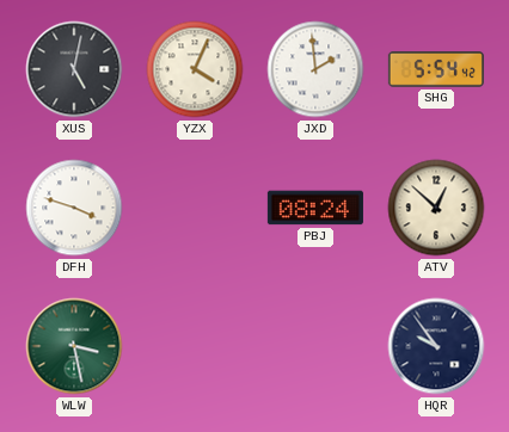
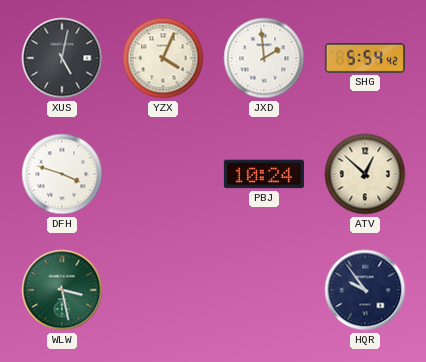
PBJ: 08:24 -> 10:24 (264, 174)
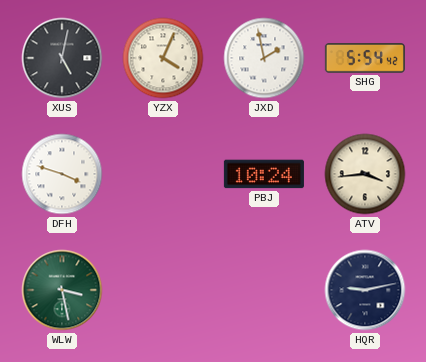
JXD: 1:59 -> 1:58 (264, 58)
ATV: 12:52 -> 3:44 (365, 174)
HQR: 9:54 -> 9:13 (365, 290)
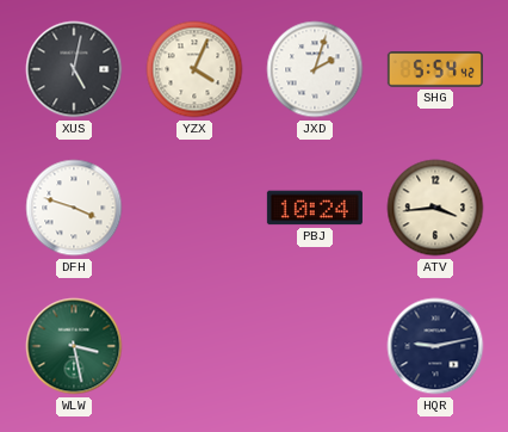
JXD: 1:58 -> 2:03 (315, 69)
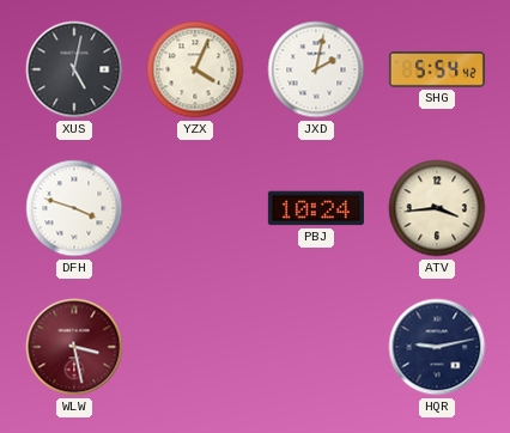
JXD: 2:03 -> 2:02 (316, 69)
WLW dial: green -> burgundy (74, 347)
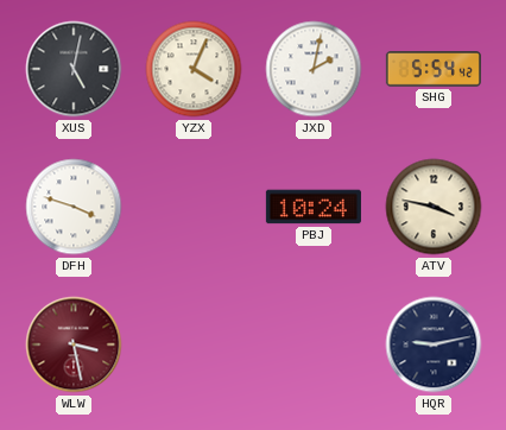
ATV: 3:44 -> 3:47 (434, 207)
